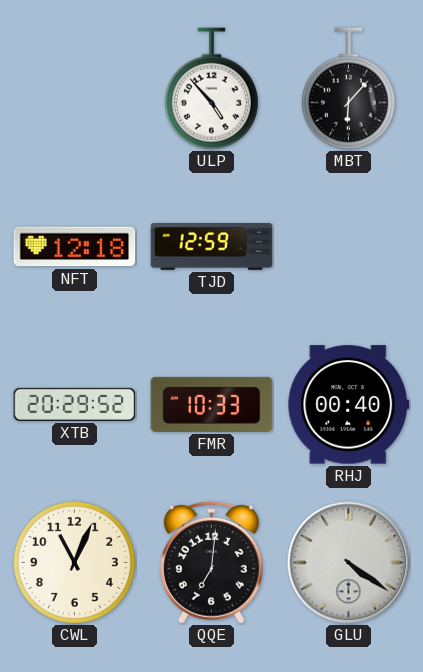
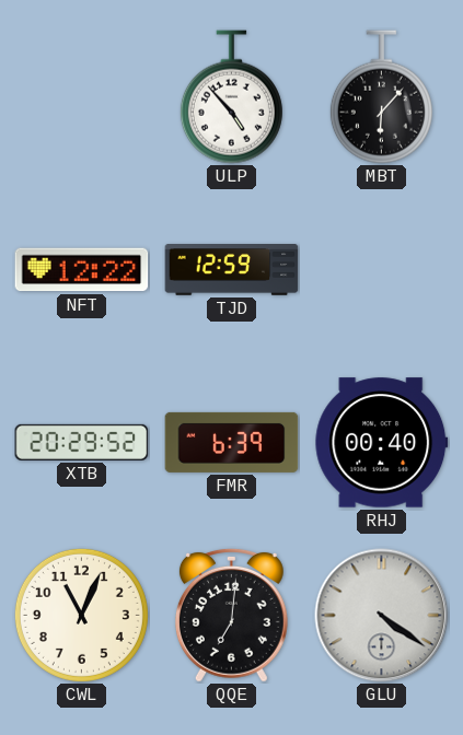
NFT: 12:18 -> 12:22 (82, 270)
FMR: 10:33 -> 6:39 (232, 442)
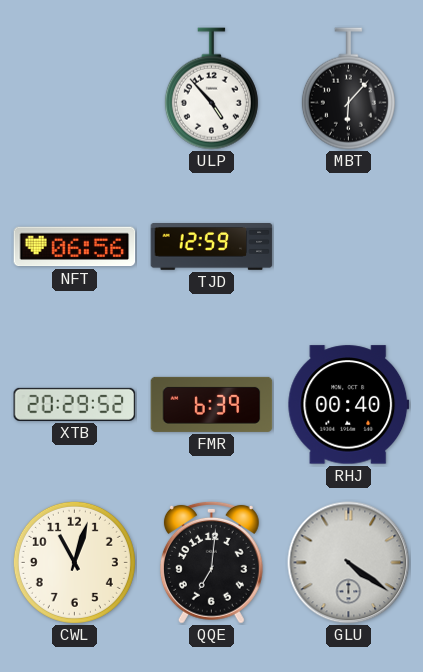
NFT: 12:22 -> 06:56 (75, 247)
CWL: 11:04 -> 11:03 (74, 562)
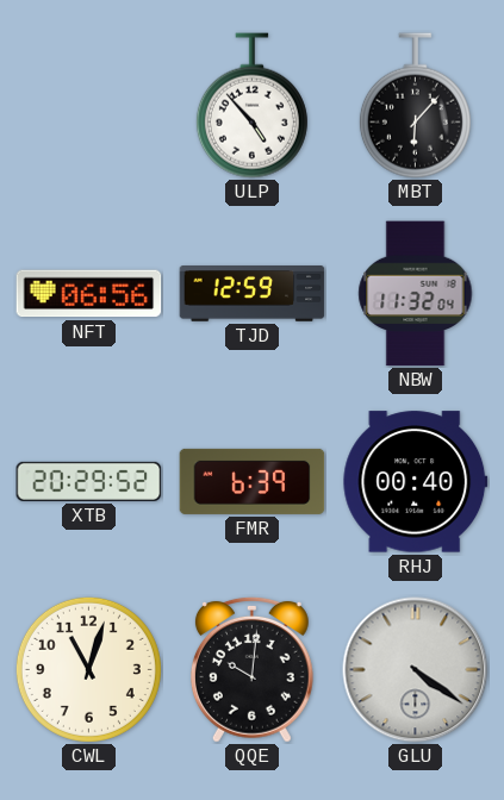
NBW: none -> 11:32 (416, 294)
QQE: 7:01 -> 10:01 (251, 669)
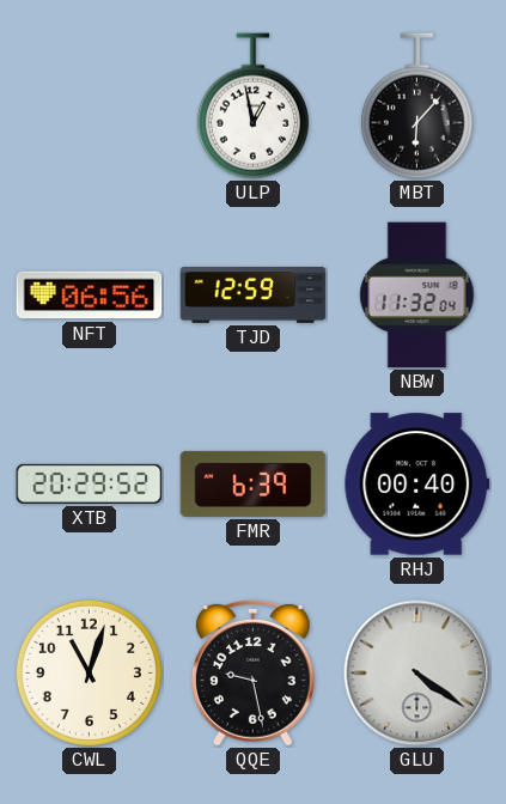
ULP: 4:53 -> 12:58 (252, 106)
QQE: 10:01 -> 9:28 (252, 672)
